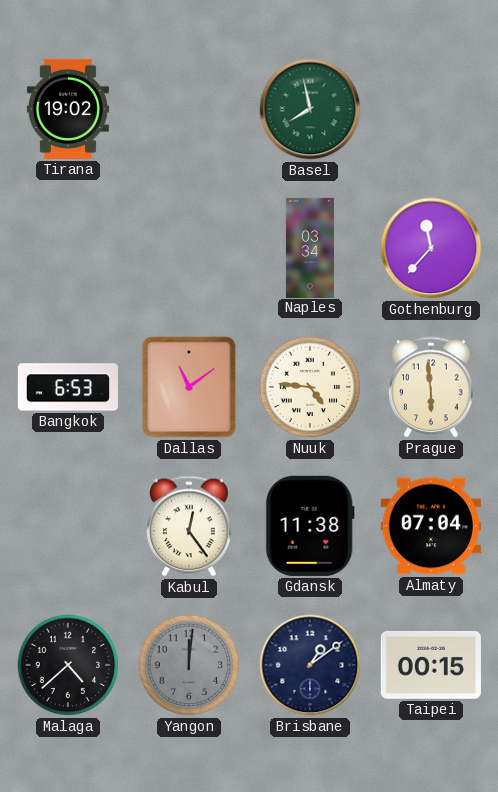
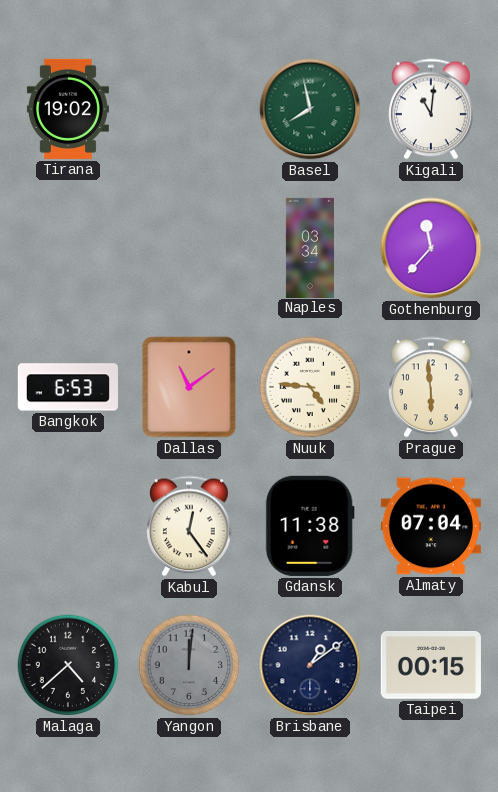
Kigali: none -> 11:01 (431, 109)
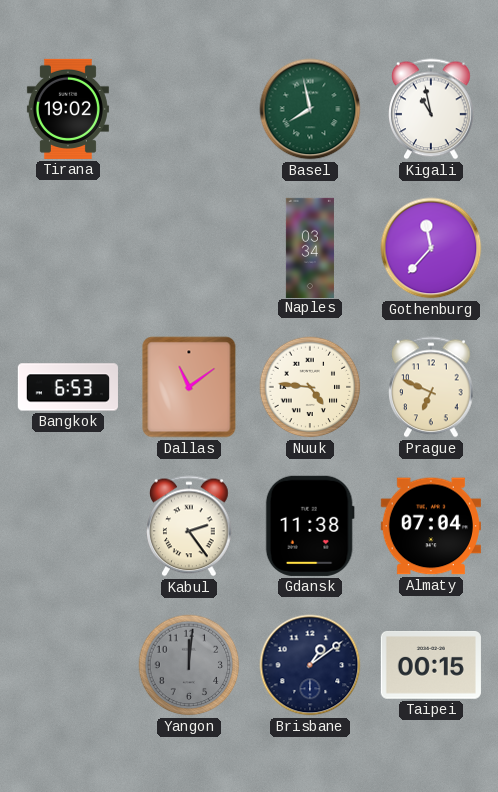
Kigali: 11:01 -> 10:58 (431, 109)
Prague: 5:59 -> 6:49 (431, 387)
Kabul: 12:24 -> 2:24 (189, 526)
Malaga: 4:38 -> none (68, 665)
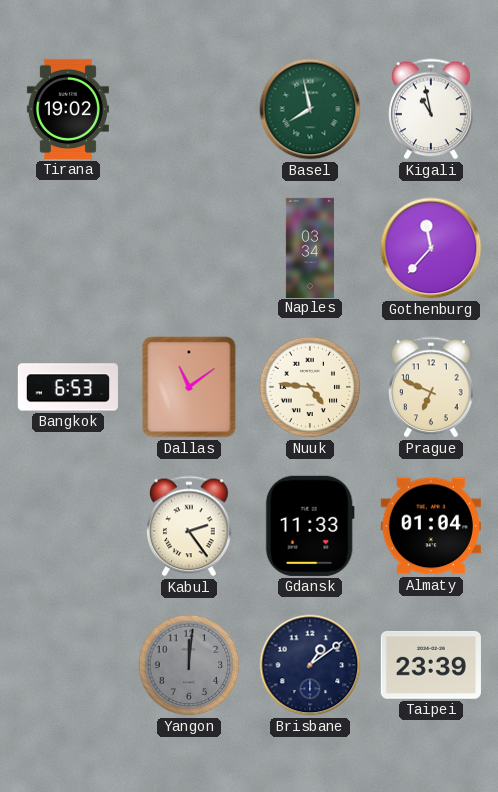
Gdansk: 11:38 -> 11:33 (310, 526)
Almaty: 07:04 -> 01:04 (431, 526)
Taipei: 00:15 -> 23:39 (431, 666)
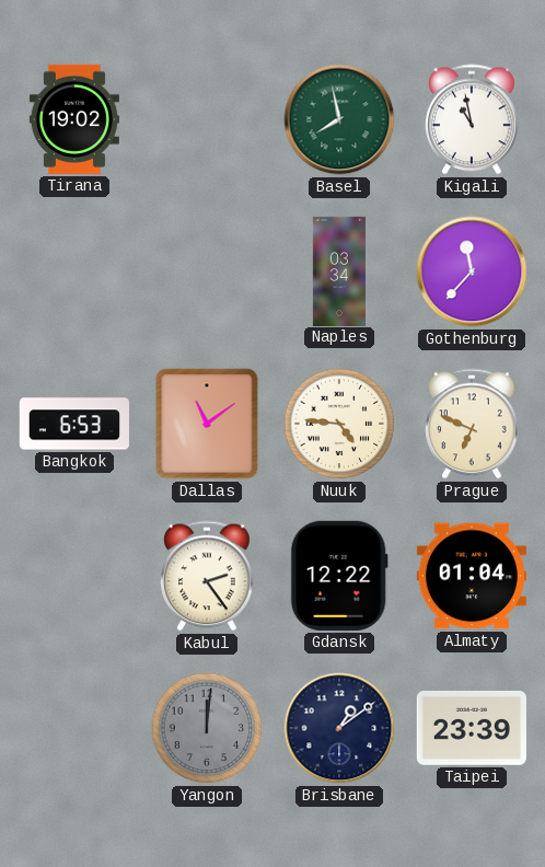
Gdansk: 11:33 -> 12:22 (339, 576)
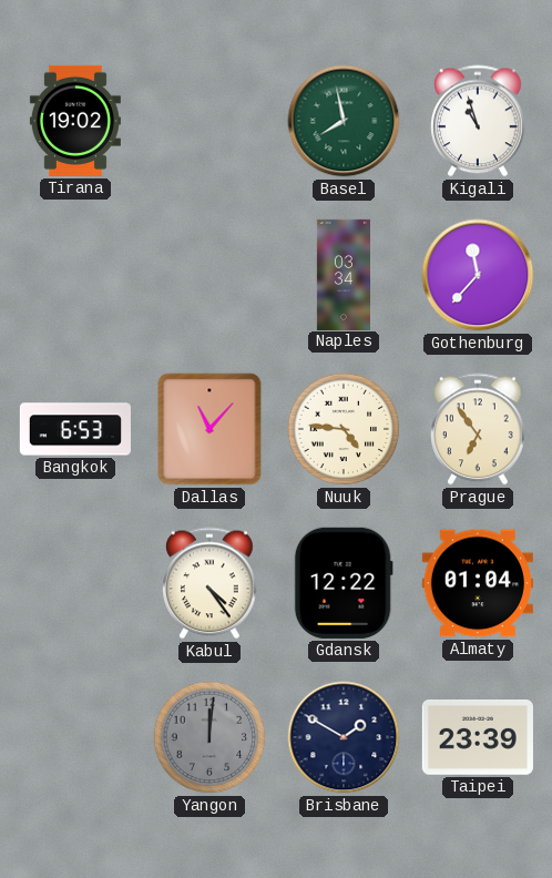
Kigali: 10:58 -> 10:57 (478, 121)
Dallas: 11:09 -> 11:07 (209, 429)
Prague: 6:49 -> 6:54 (478, 429)
Kabul: 2:24 -> 4:24 (209, 583)
Brisbane: 1:09 -> 1:50 (344, 737)
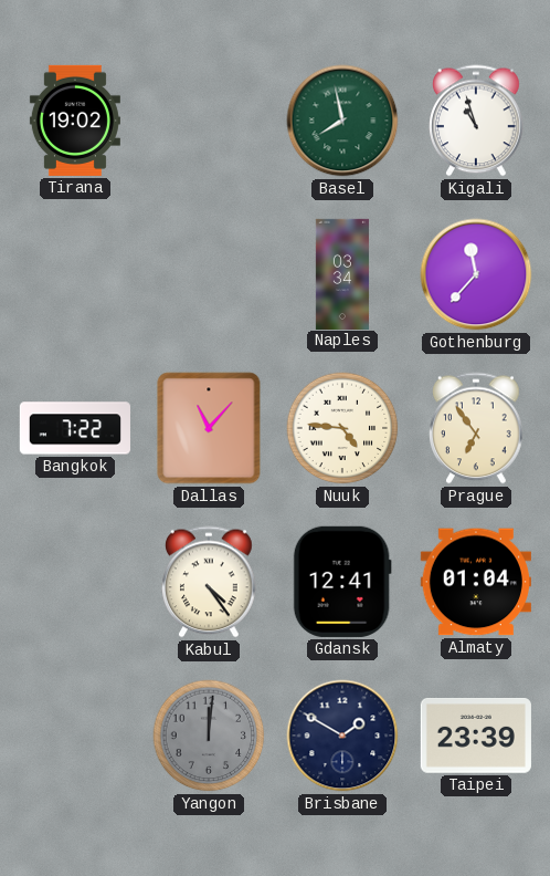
Bangkok: 6:53 -> 7:22 (75, 428)
Gdansk: 12:22 -> 12:41 (342, 582)
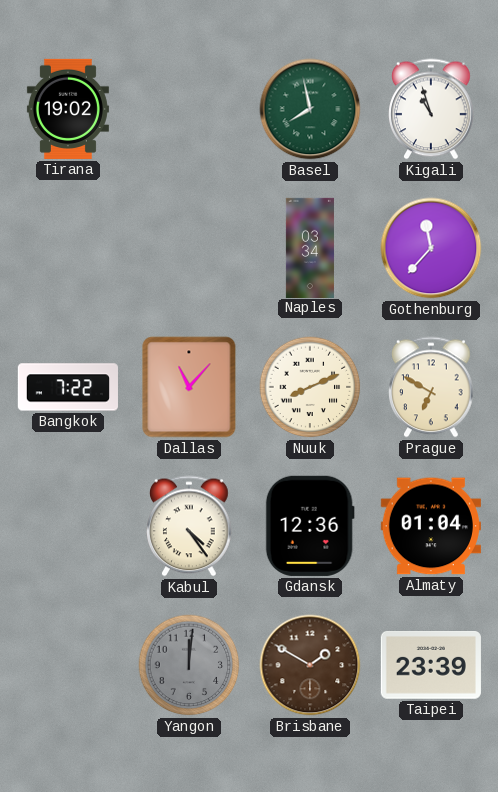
Nuuk: 4:46 -> 8:11 (310, 387)
Prague: 6:54 -> 6:50 (431, 387)
Gdansk: 12:41 -> 12:36 (310, 526)
Brisbane dial: navy -> brown (310, 665)
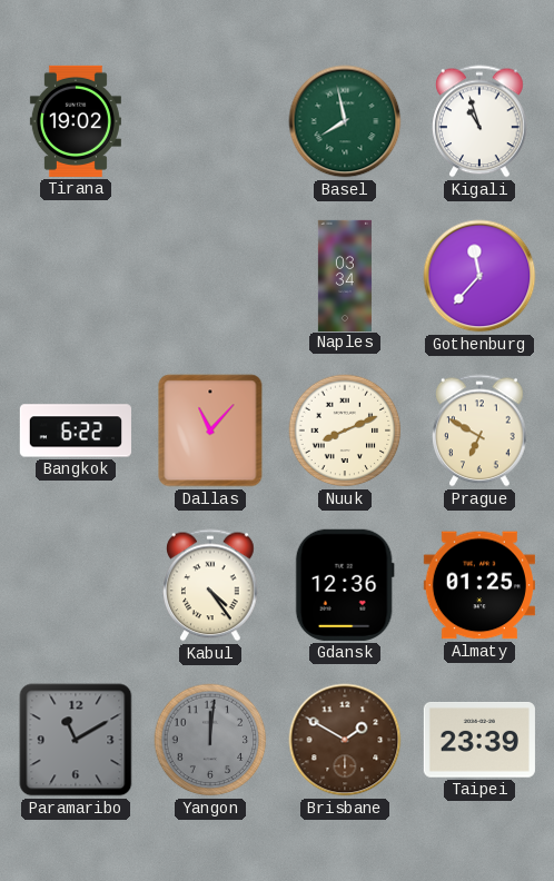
Bangkok: 7:22 -> 6:22 (76, 430)
Almaty: 01:04 -> 01:25 (479, 585)
Paramaribo: none -> 11:10 (76, 740)
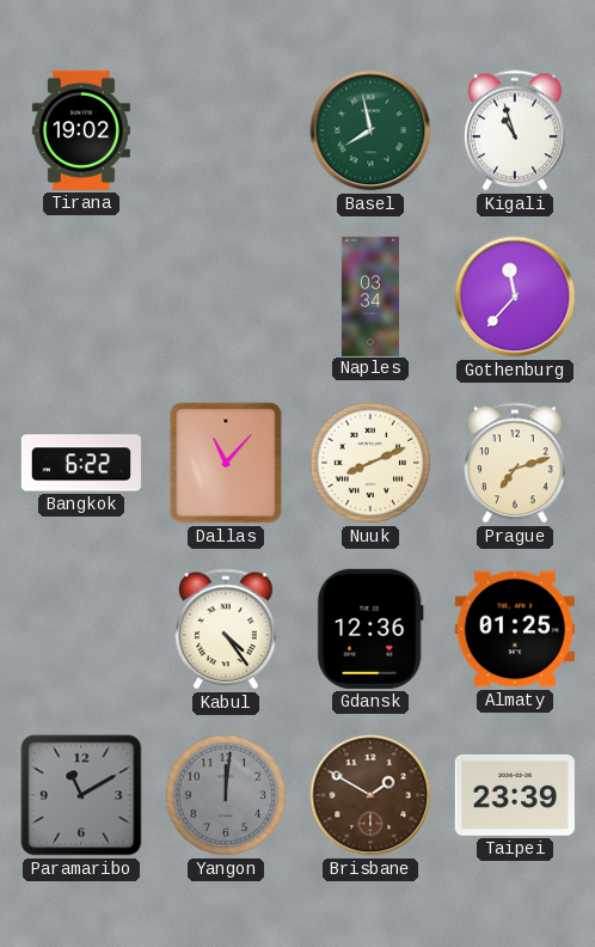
Prague: 6:50 -> 7:12 (515, 463)
